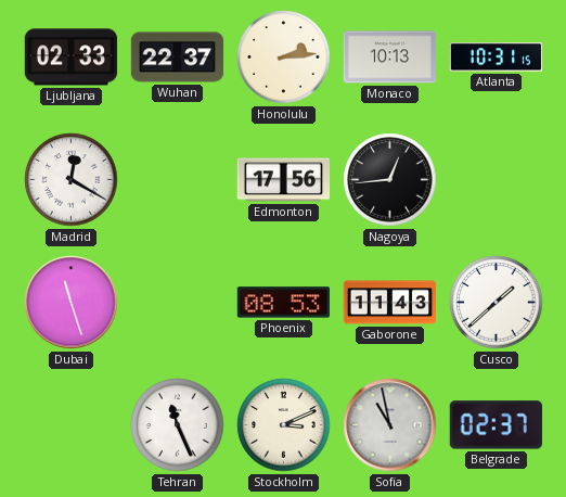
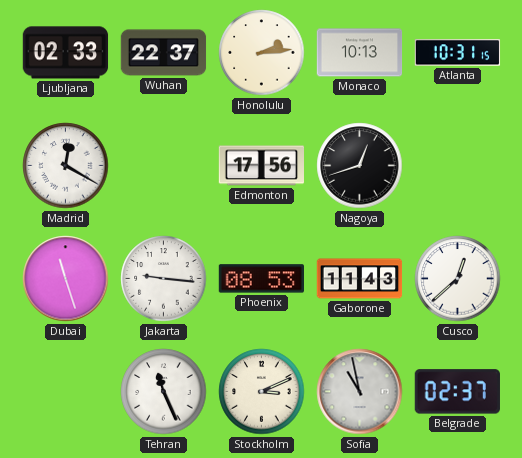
Nagoya: 12:44 -> 12:42 (360, 166)
Jakarta: none -> 9:16 (164, 279)
Cusco: 1:38 -> 12:38 (458, 279)
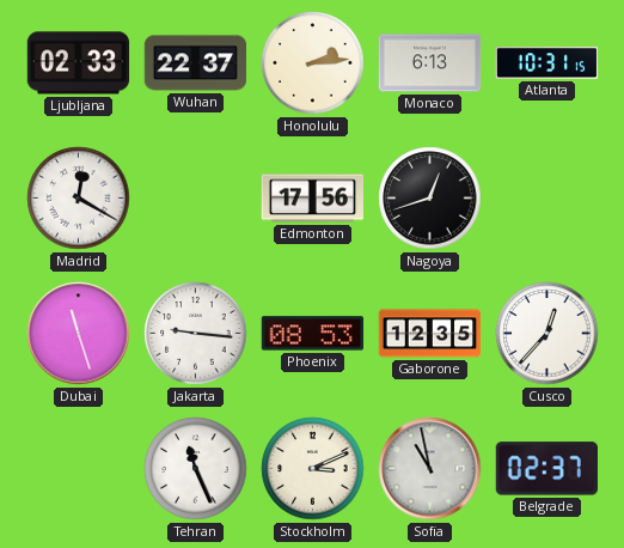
Monaco: 10:13 -> 6:13 (430, 63)
Gaborone: 11:43 -> 12:35 (430, 334)
Cusco: 12:38 -> 12:37 (547, 334)
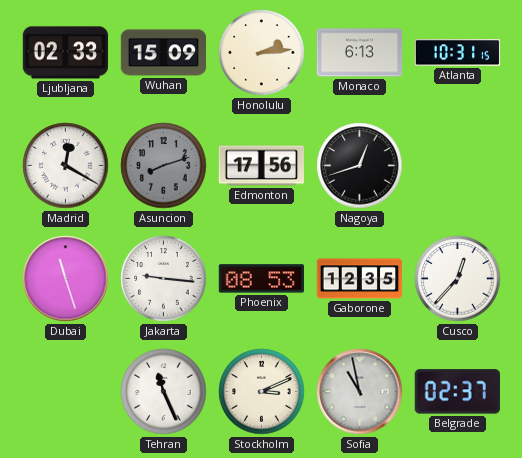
Wuhan: 22:37 -> 15:09 (164, 53)
Asuncion: none -> 8:12 (164, 166)
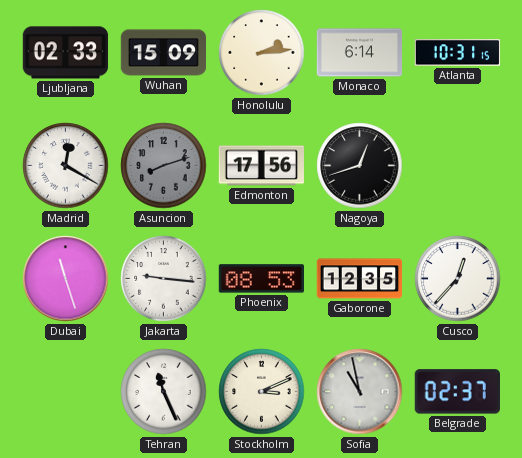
Monaco: 6:13 -> 6:14 (360, 53)
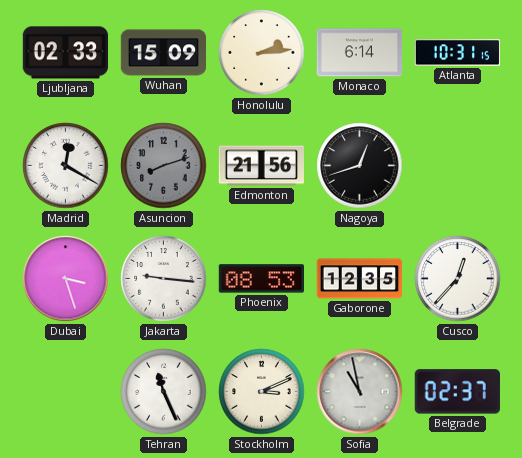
Edmonton: 17:56 -> 21:56 (261, 166)
Dubai: 11:27 -> 3:27 (66, 279)
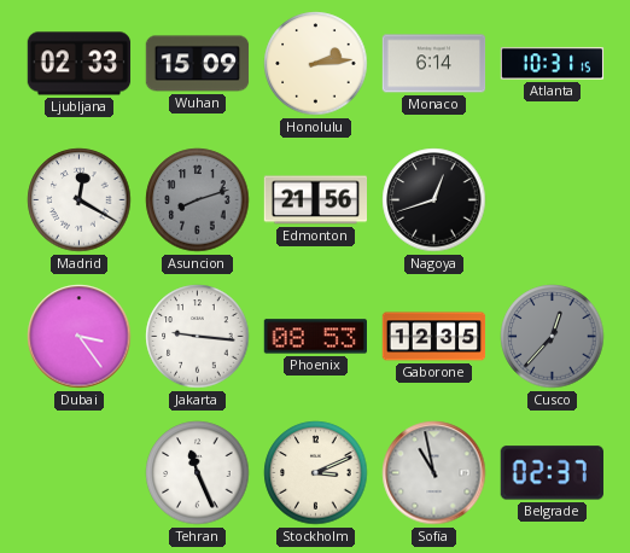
Dubai: 3:27 -> 3:24 (80, 337)
Cusco dial: white -> grey (553, 337)
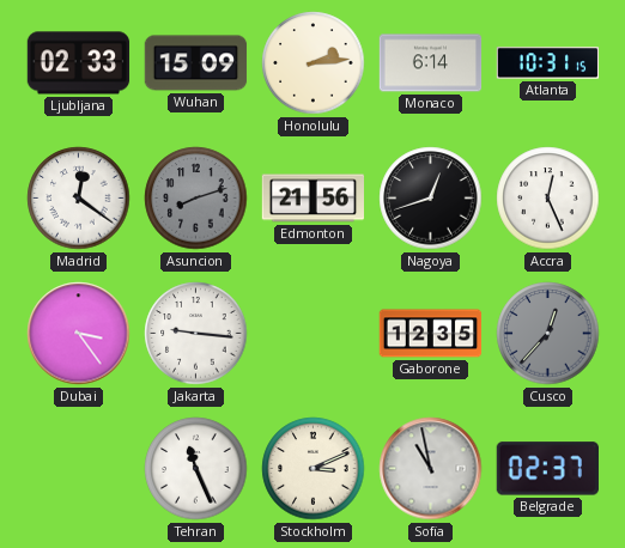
Madrid: 12:20 -> 12:21 (79, 199)
Accra: none -> 12:26 (548, 199)
Phoenix: 08:53 -> none (315, 337)
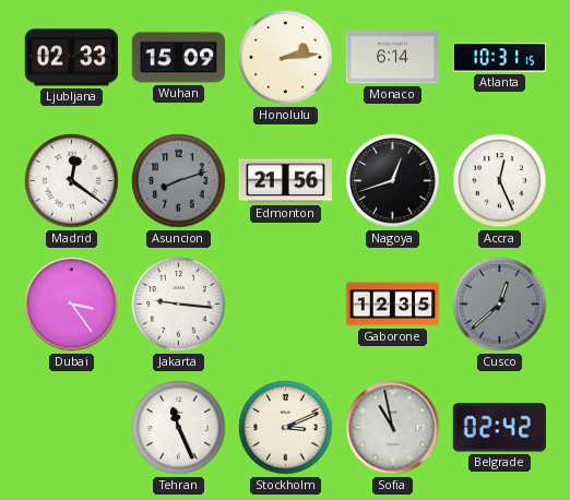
Cusco: 12:37 -> 12:38 (500, 305)
Belgrade: 02:37 -> 02:42 (499, 428)
